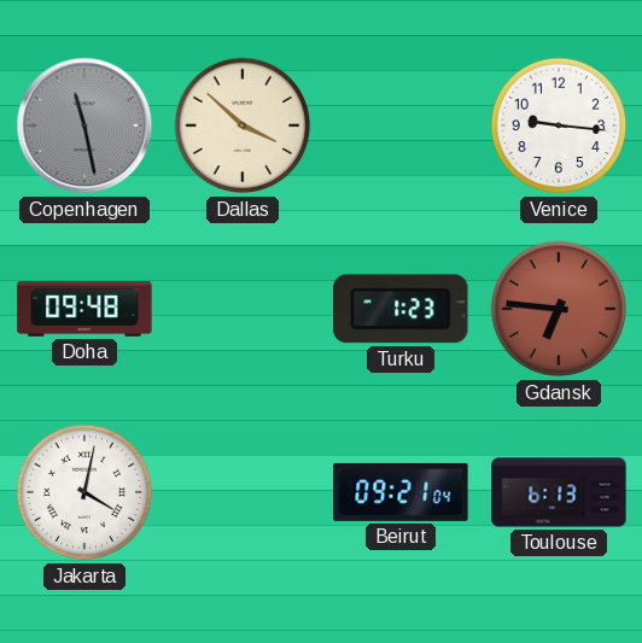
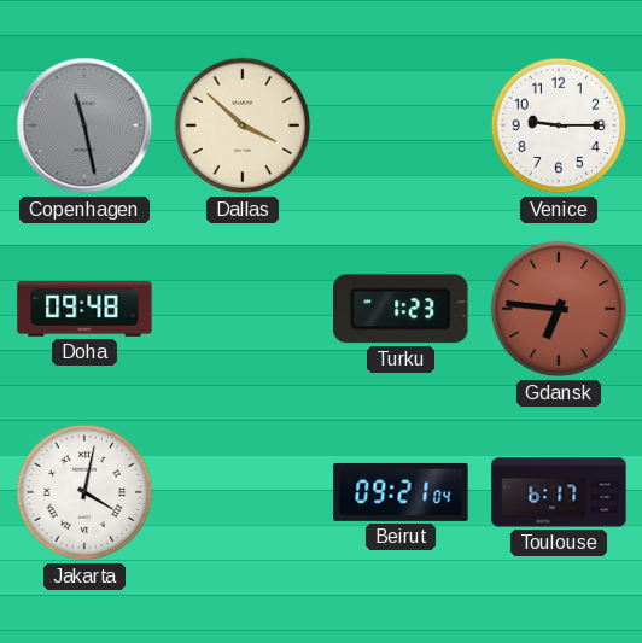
Venice: 9:16 -> 9:15 (559, 125)
Toulouse: 6:13 -> 6:17 (559, 492)
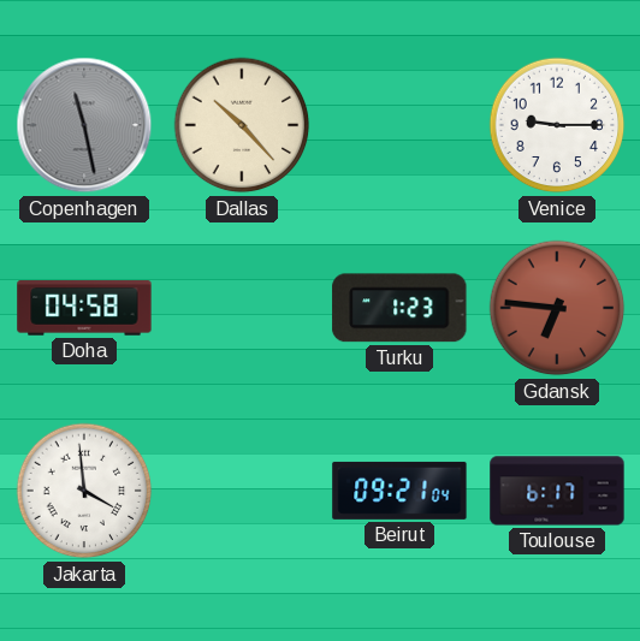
Dallas: 3:52 -> 10:23 (242, 125)
Doha: 09:48 -> 04:58 (84, 308)
Jakarta: 4:02 -> 3:59 (84, 491)
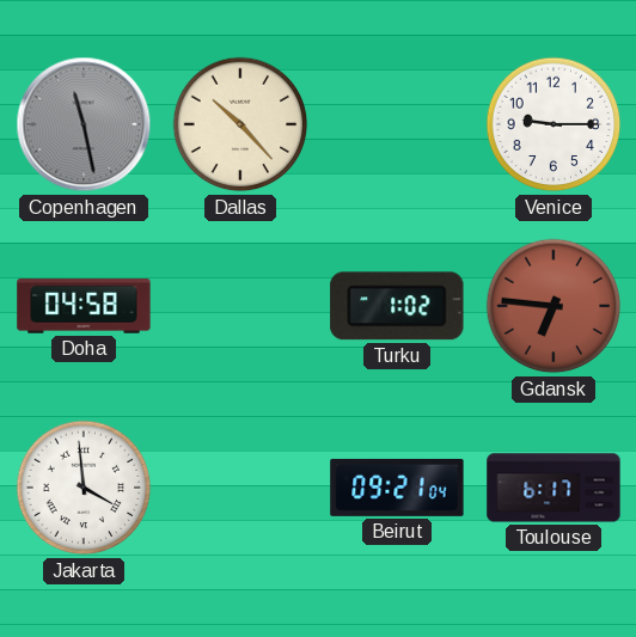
Turku: 1:23 -> 1:02 (397, 306)
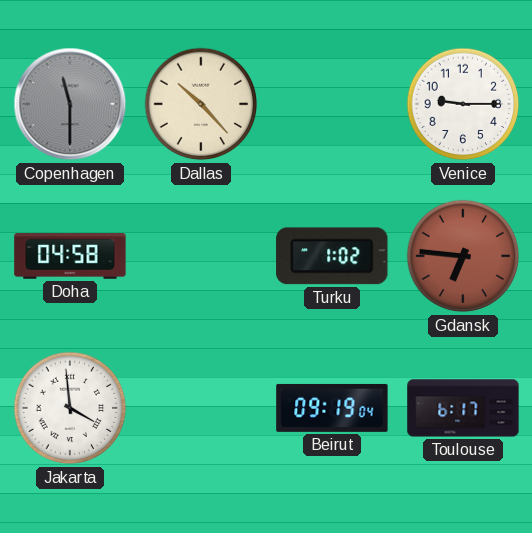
Copenhagen: 11:28 -> 11:30 (70, 104)
Beirut: 09:21 -> 09:19 (332, 408)
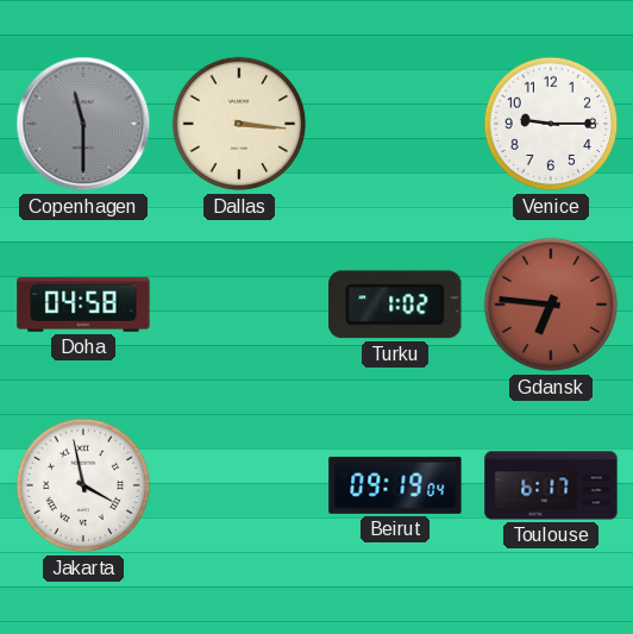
Dallas: 10:23 -> 3:16 (239, 124)
Jakarta: 3:59 -> 3:58 (83, 485)
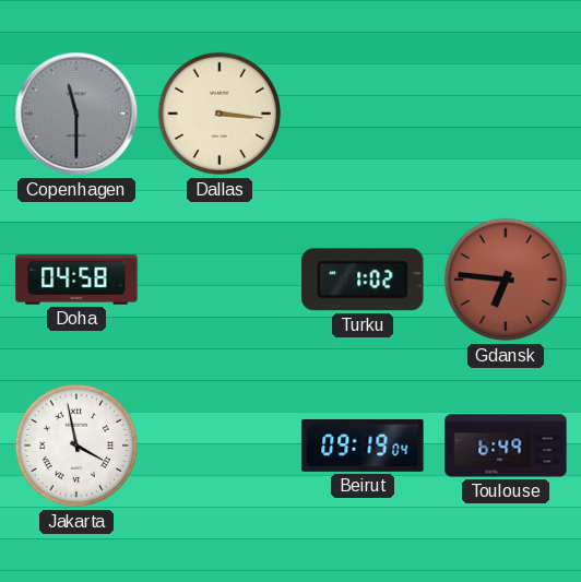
Venice: 9:15 -> none (551, 124)
Toulouse: 6:17 -> 6:49 (506, 446)
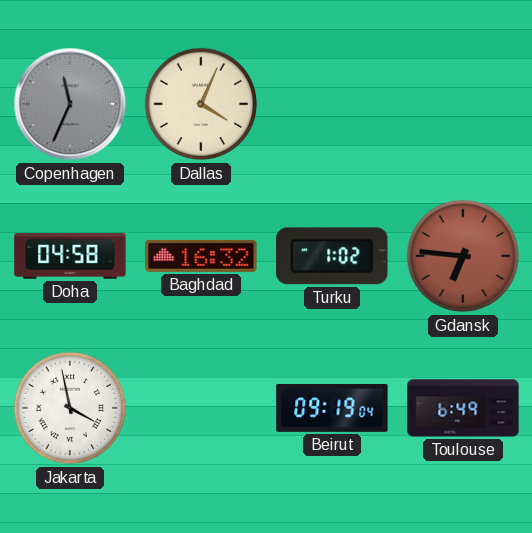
Copenhagen: 11:30 -> 11:34 (70, 104)
Dallas: 3:16 -> 4:04 (201, 104)
Baghdad: none -> 16:32 (201, 256)
